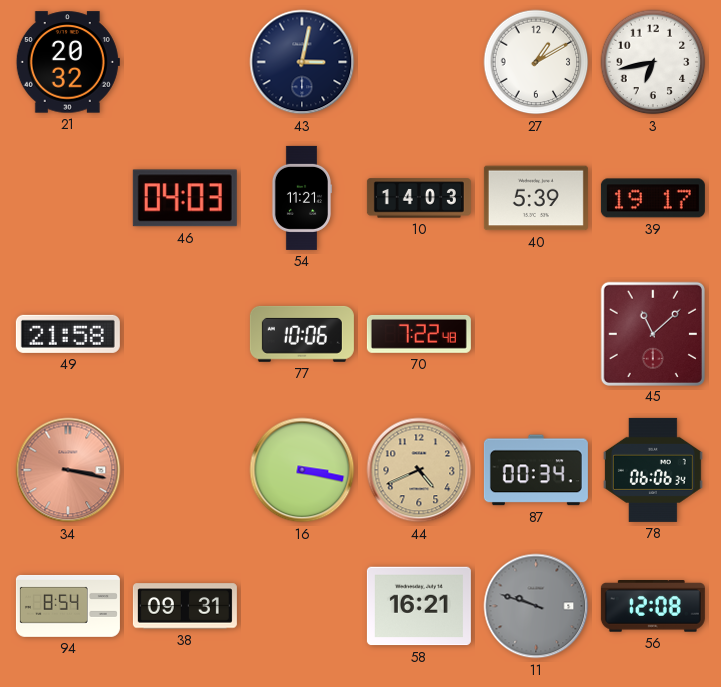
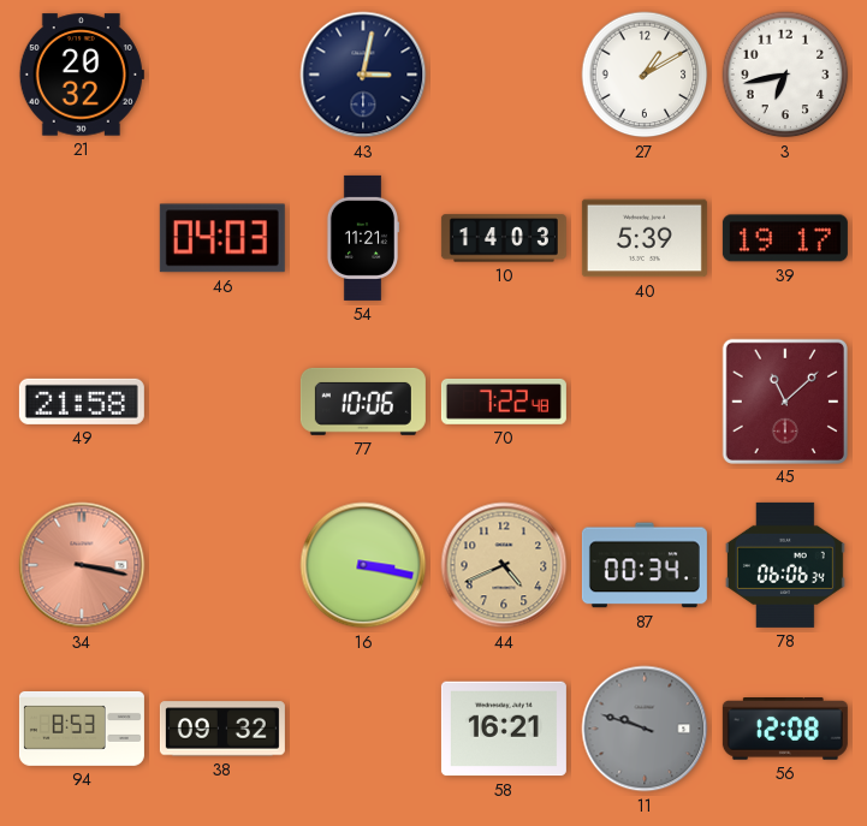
94: 8:54 -> 8:53 (82, 729)
38: 09:31 -> 09:32 (222, 729)
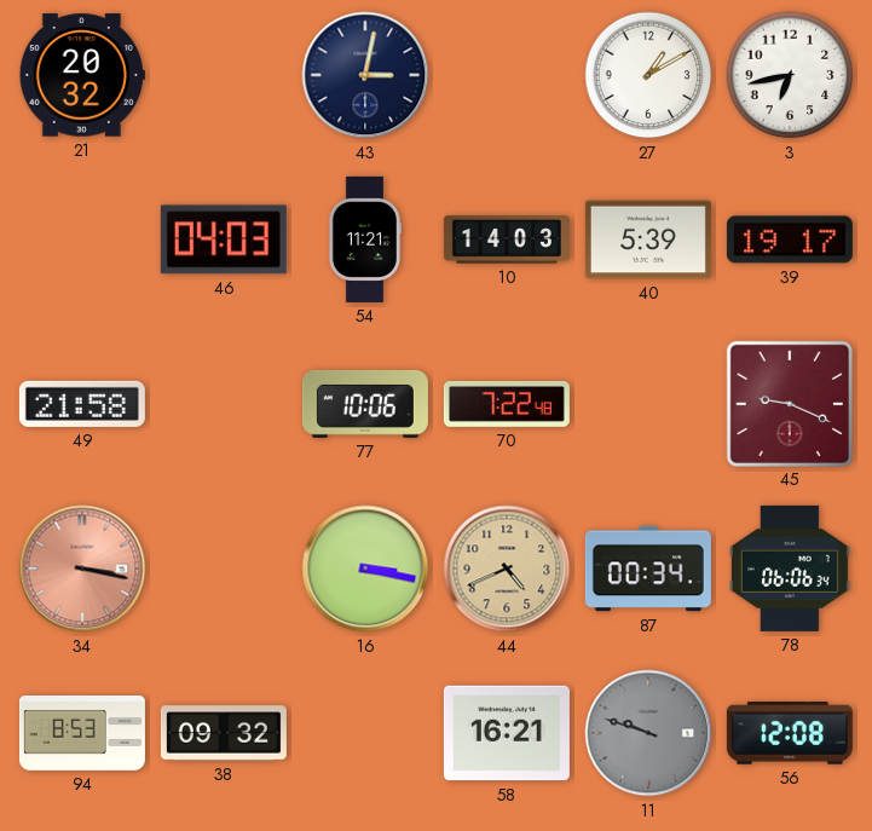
45: 11:08 -> 9:19 (790, 403)
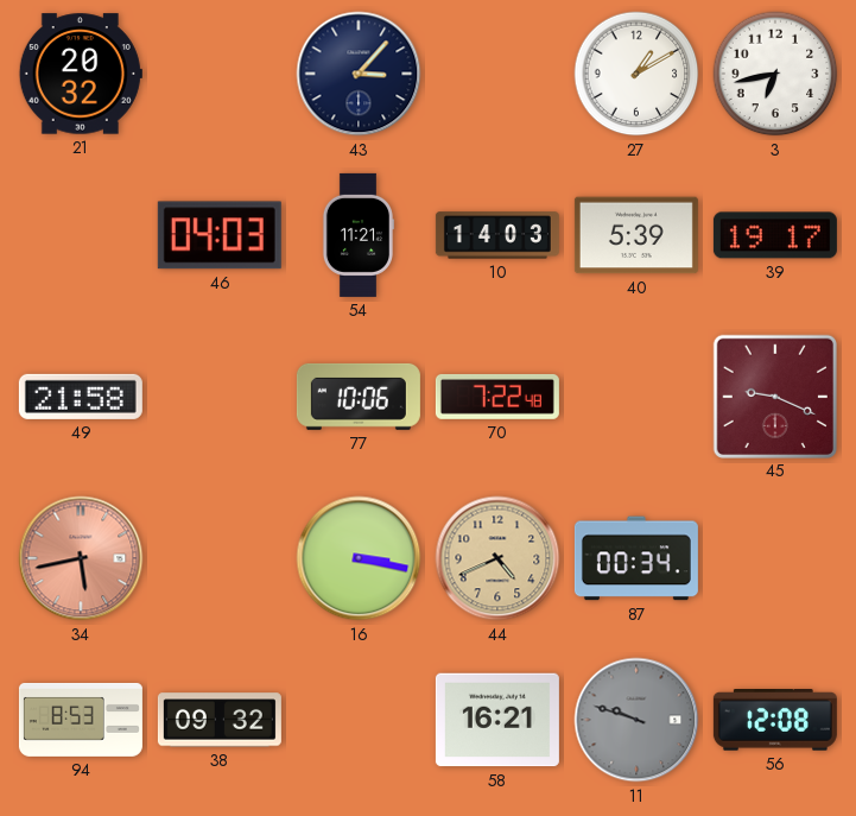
43: 3:02 -> 3:07 (359, 74)
34: 3:17 -> 5:43 (81, 558)
78: 06:06 -> none (790, 569)
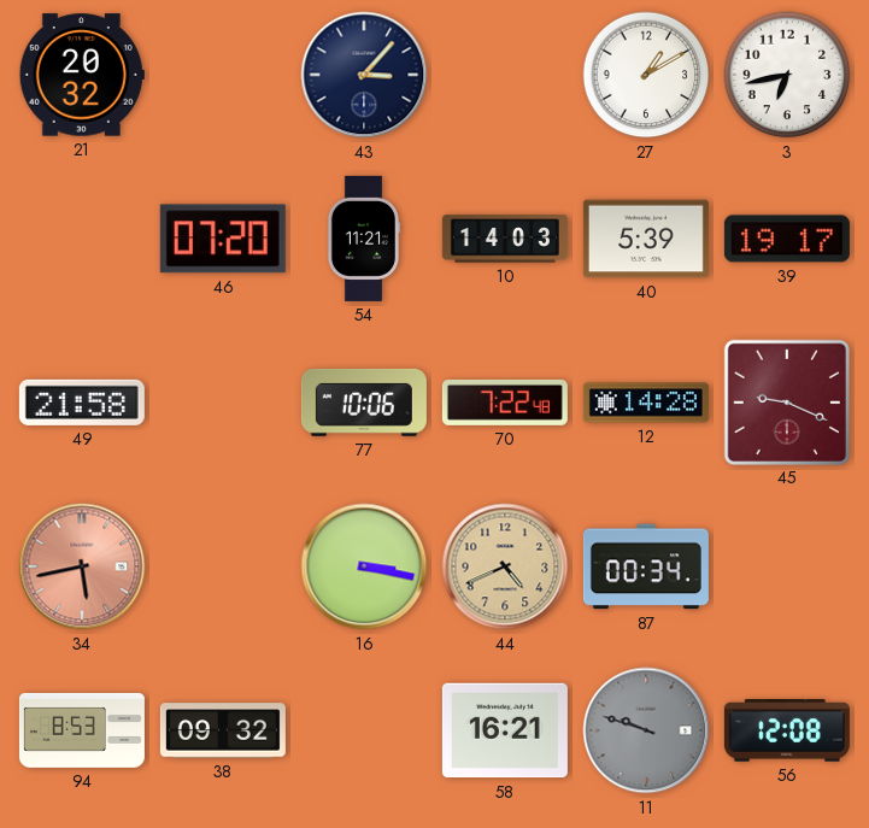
46: 04:03 -> 07:20 (223, 239)
12: none -> 14:28 (646, 403)
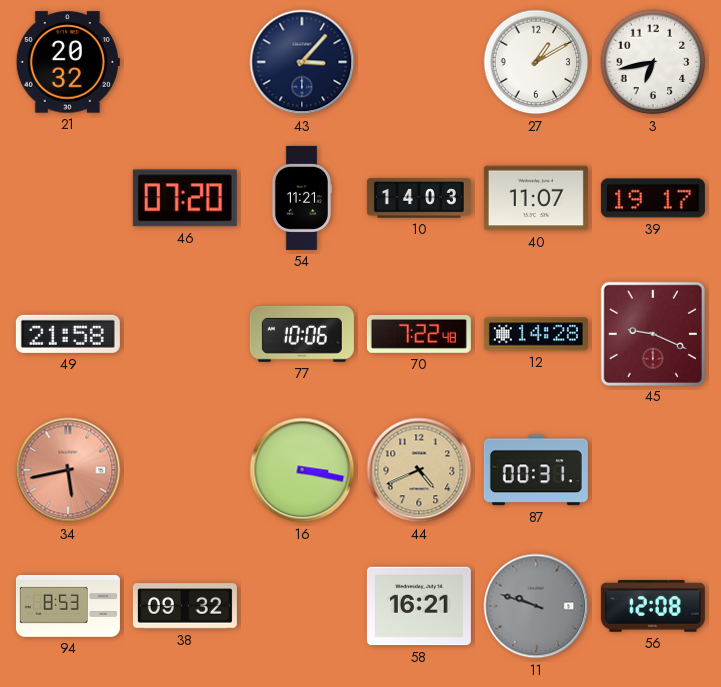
40: 5:39 -> 11:07 (536, 198)
87: 00:34 -> 00:31 (536, 470)
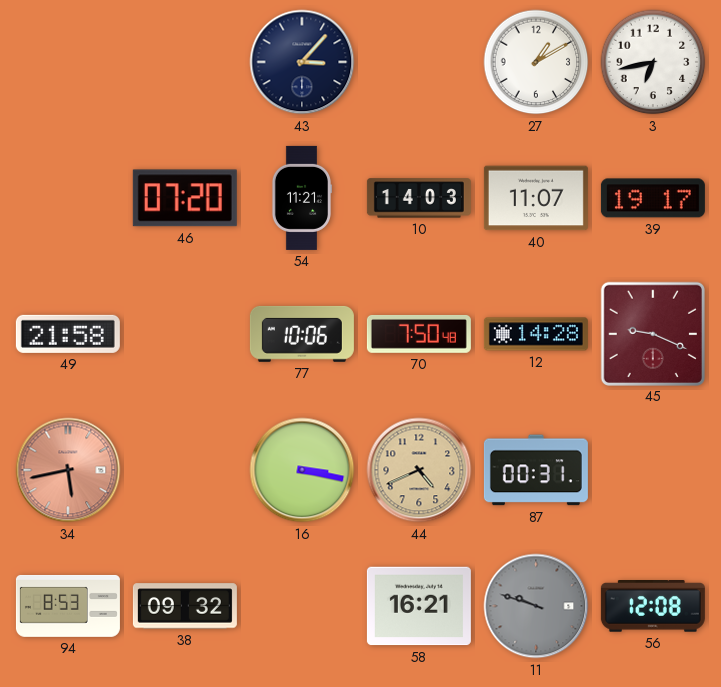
21: 20:32 -> none (68, 62)
70: 7:22 -> 7:50 (419, 334)
